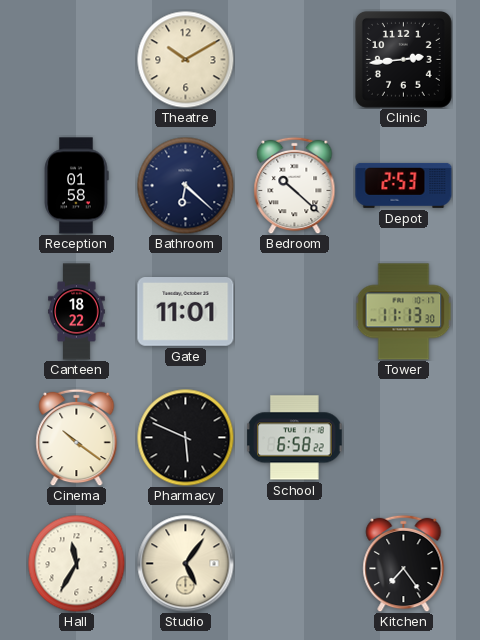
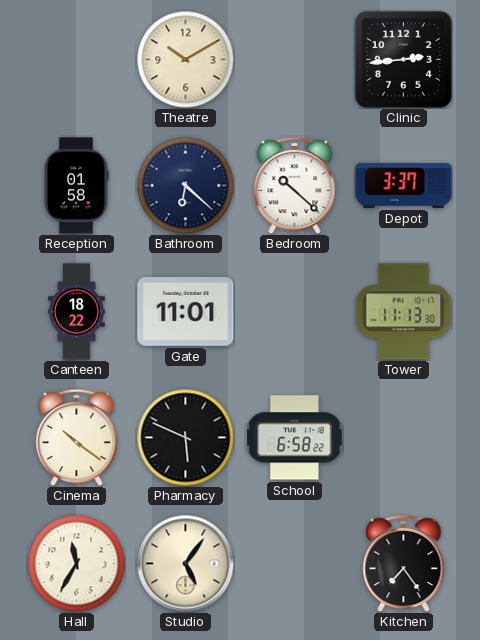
Depot: 2:53 -> 3:37 (404, 185)
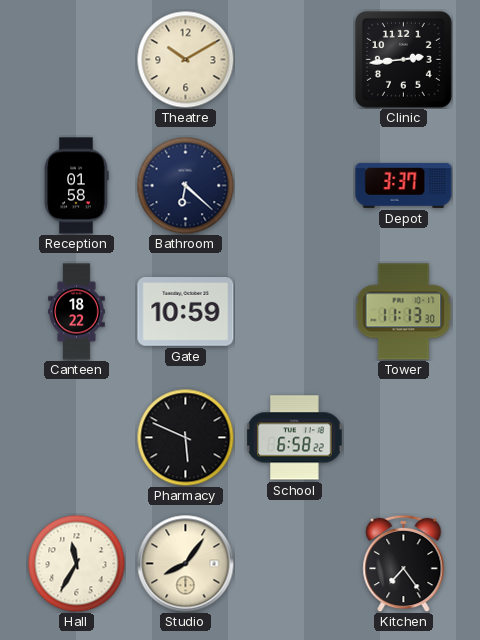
Bedroom: 10:22 -> none (295, 185)
Gate: 11:01 -> 10:59 (186, 312)
Cinema: 10:21 -> none (77, 437)
Studio: 5:06 -> 8:06 (186, 564)
